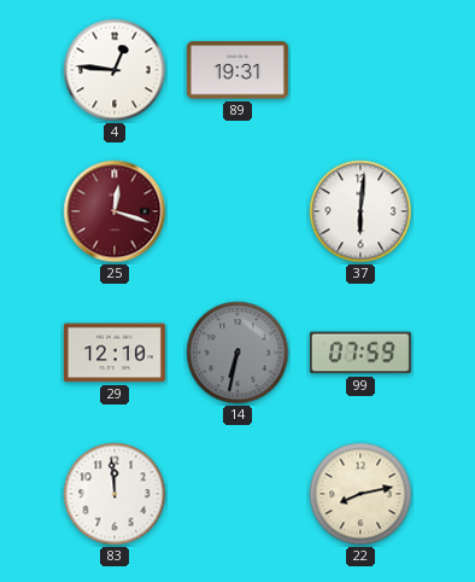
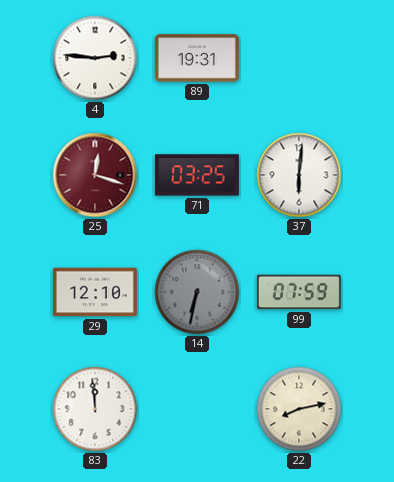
4: 12:46 -> 2:46 (95, 58)
71: none -> 03:25 (197, 175)
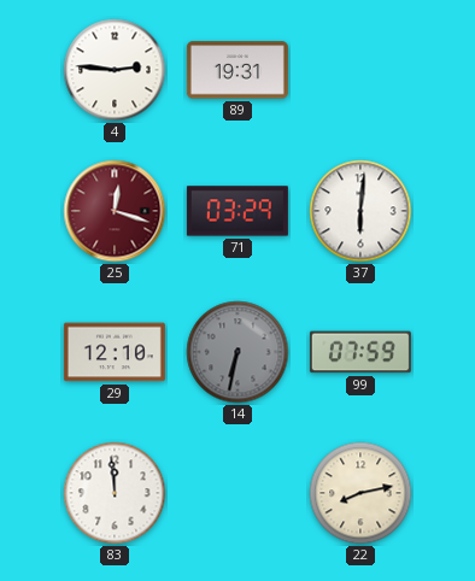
71: 03:25 -> 03:29 (237, 211)
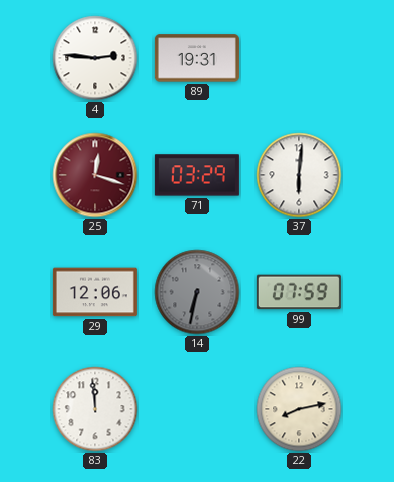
29: 12:10 -> 12:06 (95, 292)
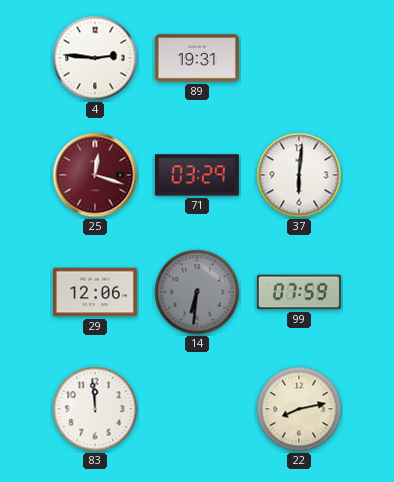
14: 6:32 -> 6:31 (197, 292)
